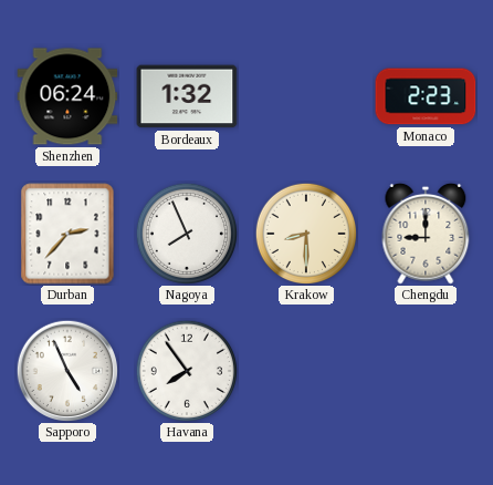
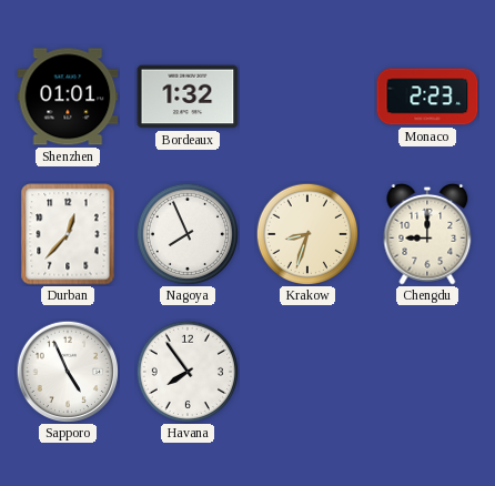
Shenzhen: 06:24 -> 01:01 (68, 97)
Durban: 2:37 -> 12:37 (68, 234)
Krakow: 8:30 -> 8:33 (306, 233)
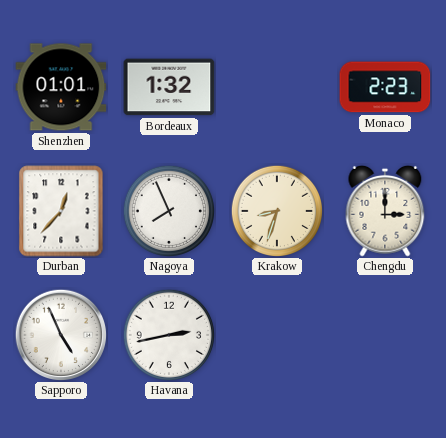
Chengdu: 9:00 -> 3:00 (385, 211)
Havana: 7:54 -> 2:43 (168, 334)
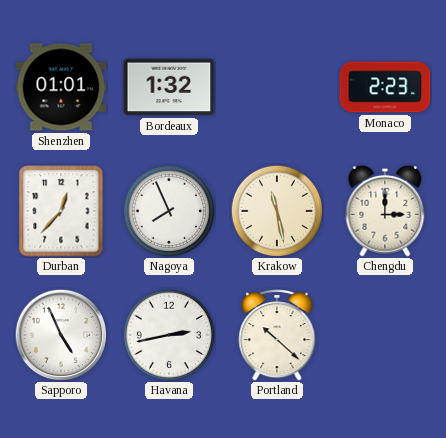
Krakow: 8:33 -> 11:28 (276, 210)
Portland: none -> 10:22 (277, 336)
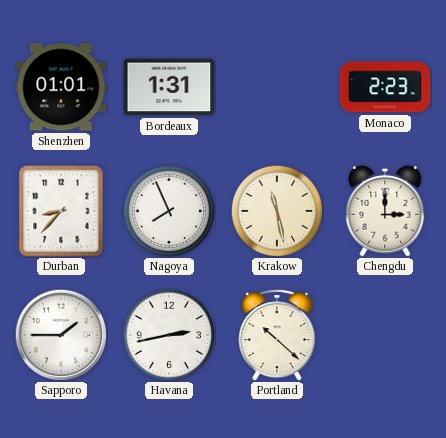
Bordeaux: 1:32 -> 1:31 (169, 87)
Durban: 12:37 -> 8:37 (61, 211)
Sapporo: 4:56 -> 1:45 (61, 335)
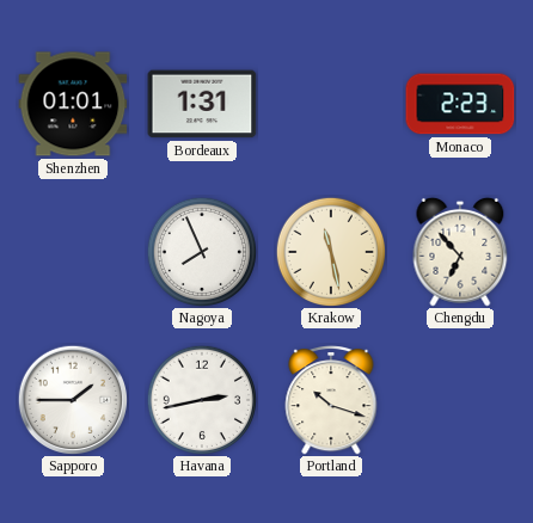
Durban: 8:37 -> none (61, 211)
Chengdu: 3:00 -> 6:53 (460, 252)
Portland: 10:22 -> 10:18 (331, 401)
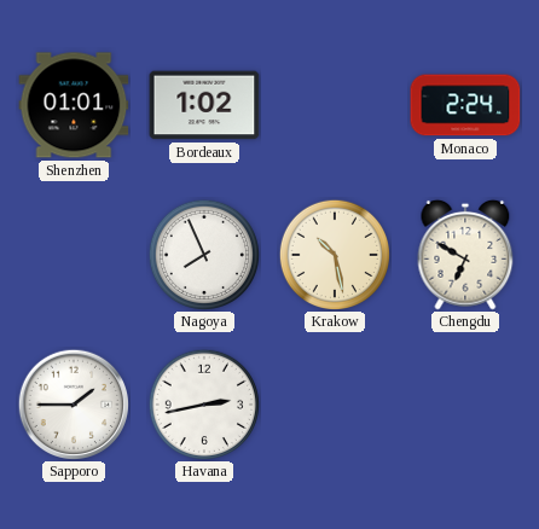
Bordeaux: 1:31 -> 1:02 (204, 105)
Monaco: 2:23 -> 2:24 (465, 105)
Krakow: 11:28 -> 10:28 (334, 254)
Chengdu: 6:53 -> 6:50 (465, 255)
Portland: 10:18 -> none (331, 401)
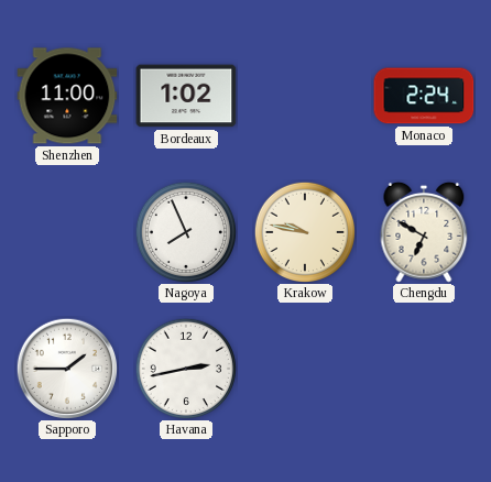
Shenzhen: 01:01 -> 11:00 (67, 96)
Krakow: 10:28 -> 9:47 (304, 231)
